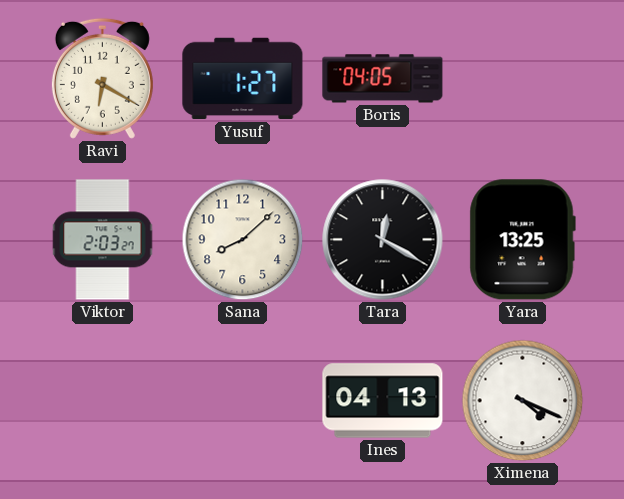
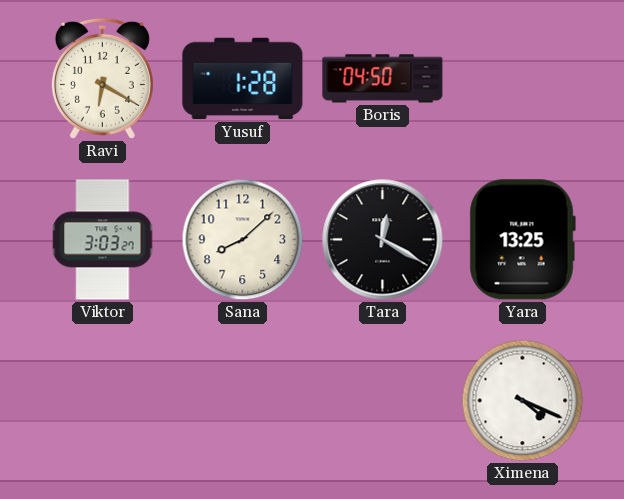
Yusuf: 1:27 -> 1:28 (243, 79)
Boris: 04:05 -> 04:50 (383, 79)
Viktor: 2:03 -> 3:03 (103, 240)
Ines: 04:13 -> none (383, 401)
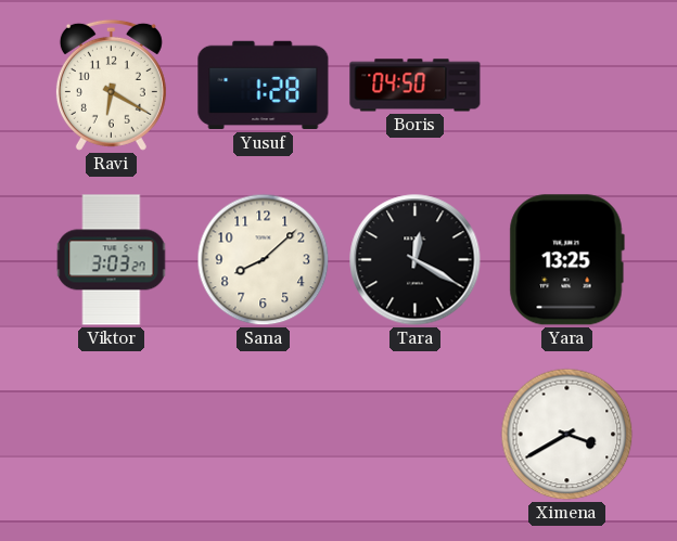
Ximena: 4:19 -> 3:40 (567, 435)
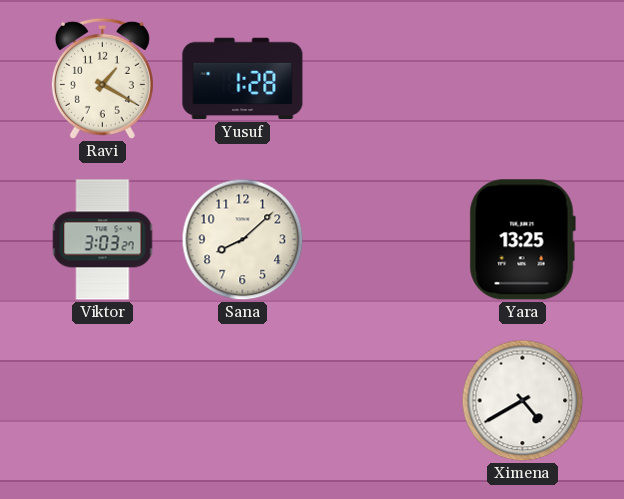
Ravi: 6:20 -> 1:20 (102, 78)
Boris: 04:50 -> none (416, 86)
Tara: 12:20 -> none (416, 260)
Ximena: 3:40 -> 4:40 (523, 401)
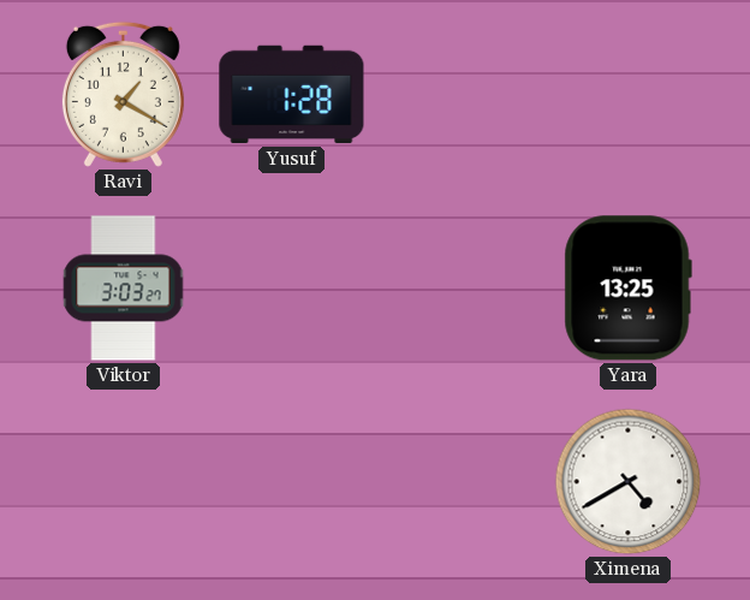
Sana: 8:08 -> none (243, 240)
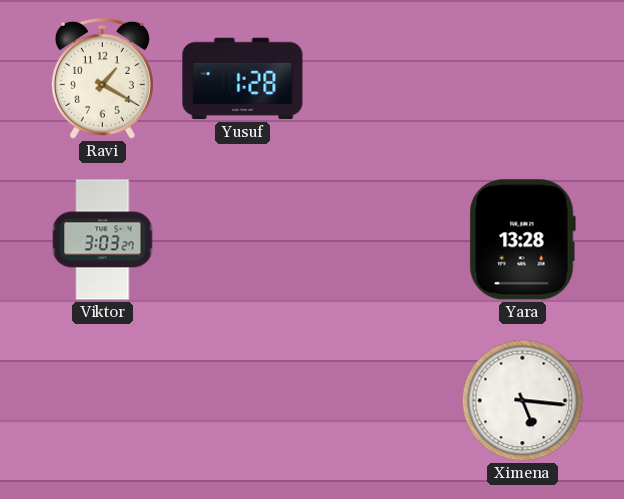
Yara: 13:25 -> 13:28 (522, 240)
Ximena: 4:40 -> 5:16 (523, 401)
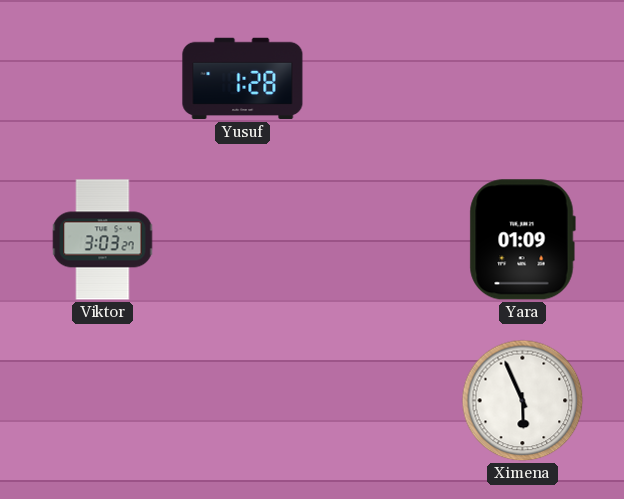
Ravi: 1:20 -> none (102, 78)
Yara: 13:28 -> 01:09 (522, 240)
Ximena: 5:16 -> 5:56 (523, 401)
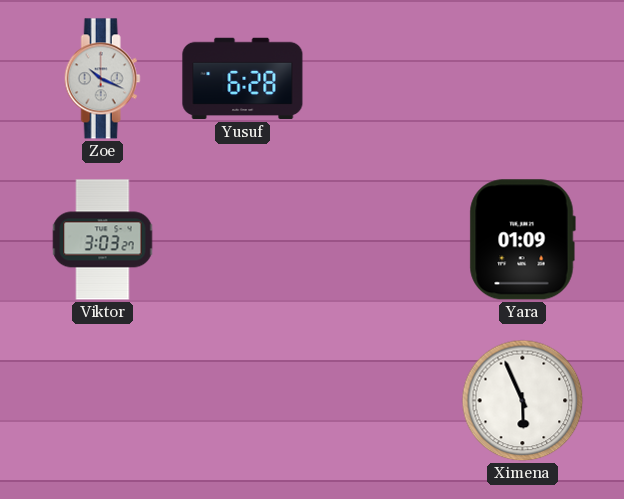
Zoe: none -> 10:19 (102, 79)
Yusuf: 1:28 -> 6:28 (243, 79)
